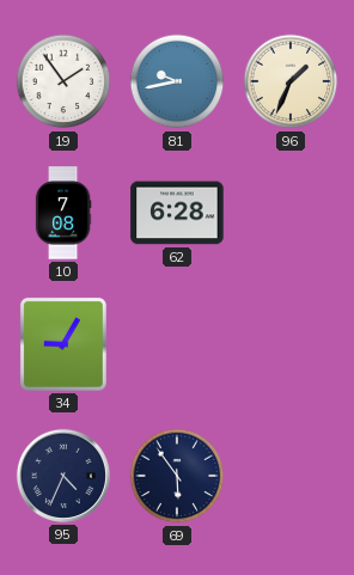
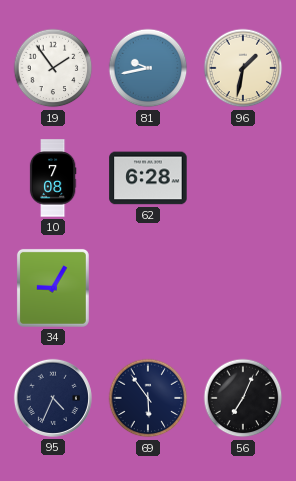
96: 1:34 -> 1:32 (243, 68)
56: none -> 7:04 (243, 398)
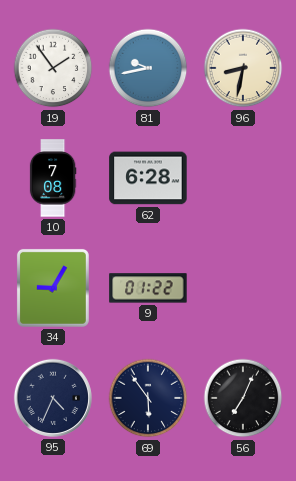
96: 1:32 -> 8:32 (243, 68)
9: none -> 01:22 (148, 288)
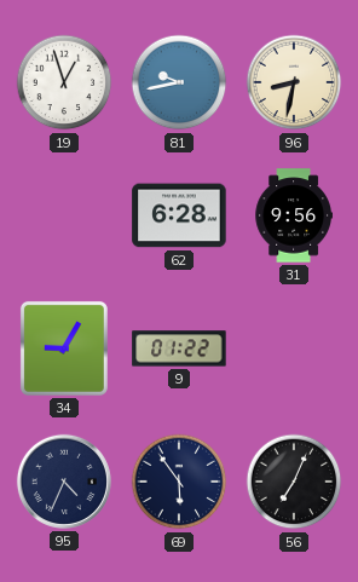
19: 1:54 -> 12:57 (64, 82)
10: 7:08 -> none (53, 178)
31: none -> 9:56 (293, 215)
